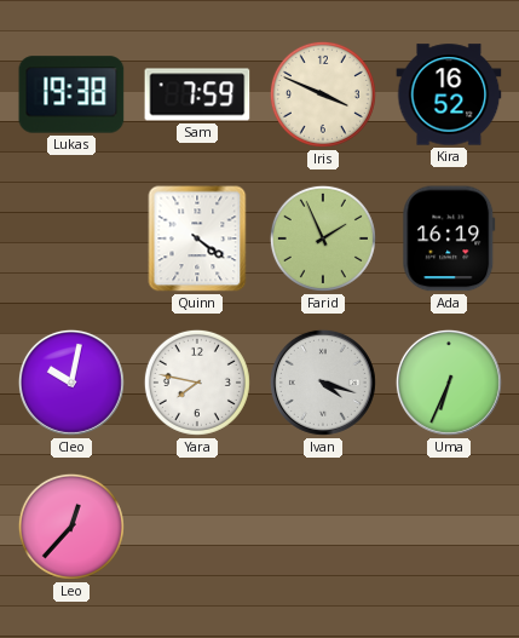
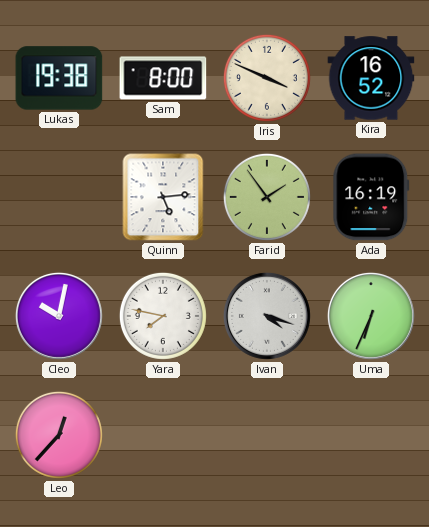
Sam: 7:59 -> 8:00 (163, 78)
Quinn: 4:21 -> 5:14 (163, 197)
Farid: 1:56 -> 1:54 (267, 197)
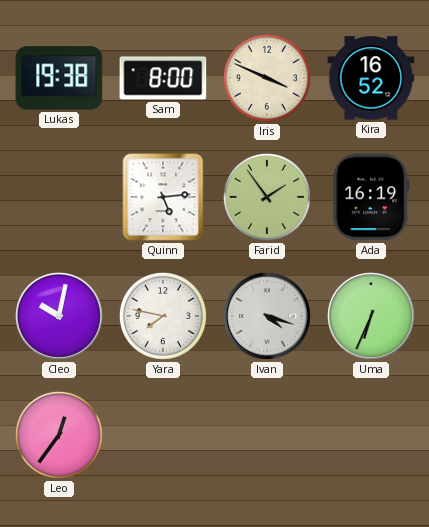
Leo: 12:37 -> 12:36 (59, 435)
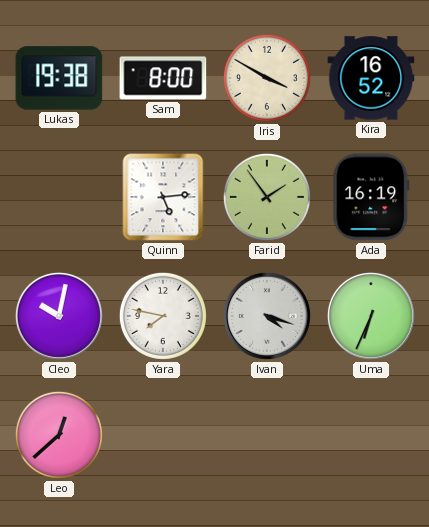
Iris: 3:49 -> 3:50 (267, 78)
Leo: 12:36 -> 12:38 (59, 435)
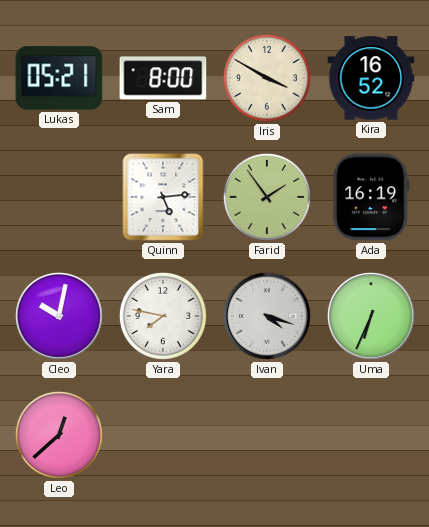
Lukas: 19:38 -> 05:21 (59, 78)
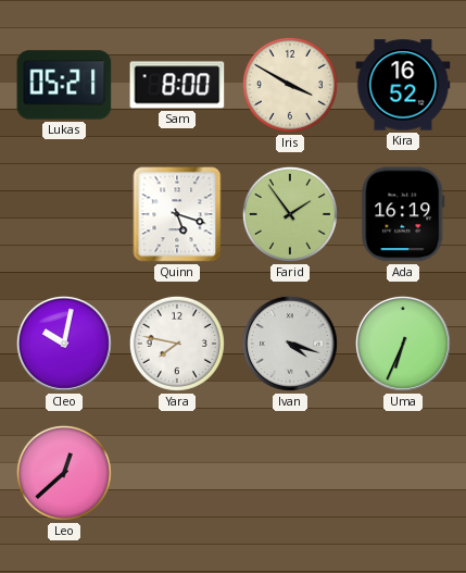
Quinn: 5:14 -> 5:18 (177, 214)
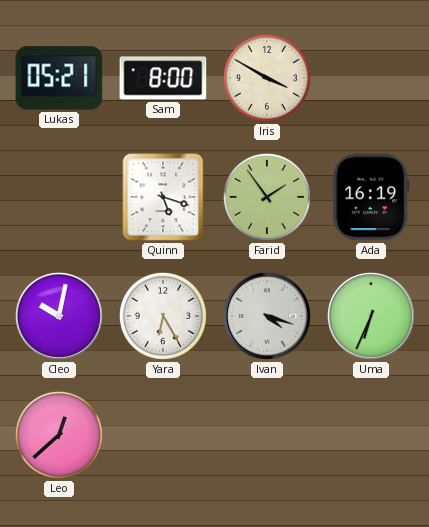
Kira: 16:52 -> none (403, 85)
Yara: 7:47 -> 6:25 (163, 316)
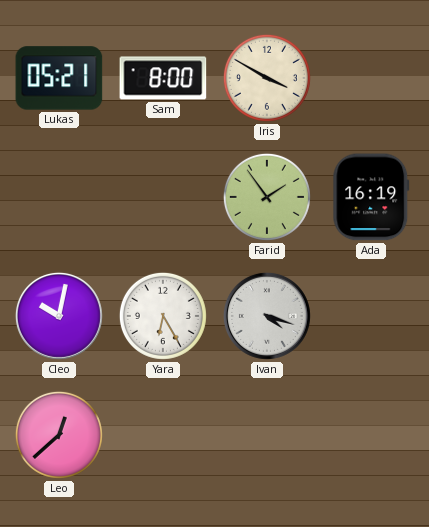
Quinn: 5:18 -> none (163, 197)
Uma: 6:34 -> none (371, 316)
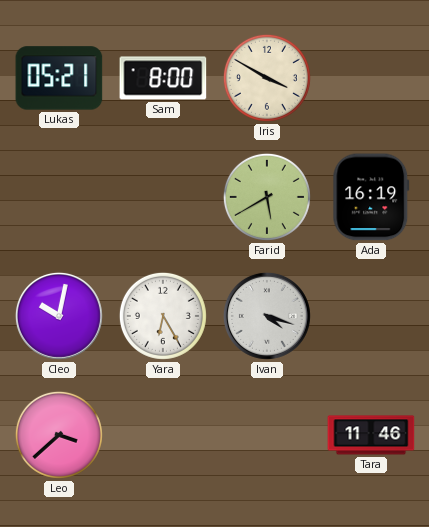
Farid: 1:54 -> 5:40 (267, 197)
Leo: 12:38 -> 3:38 (59, 435)
Tara: none -> 11:46 (371, 435)
